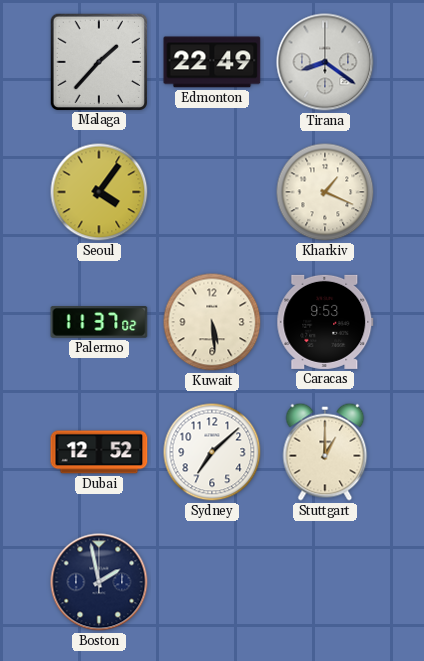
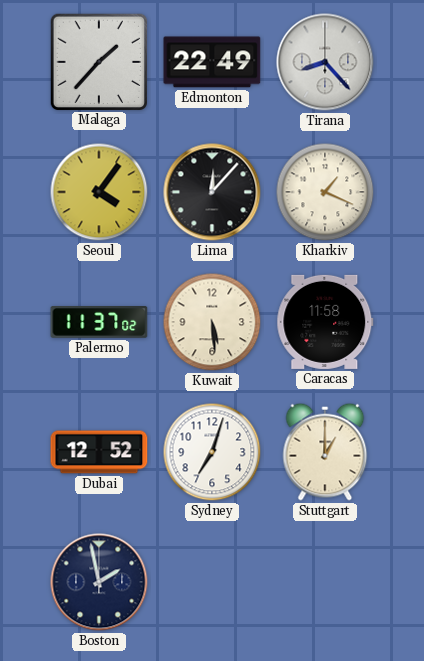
Tirana: 8:21 -> 8:23 (325, 62)
Lima: none -> 12:07 (212, 192)
Caracas: 9:53 -> 11:58 (325, 322)
Sydney: 7:08 -> 7:03 (212, 452)
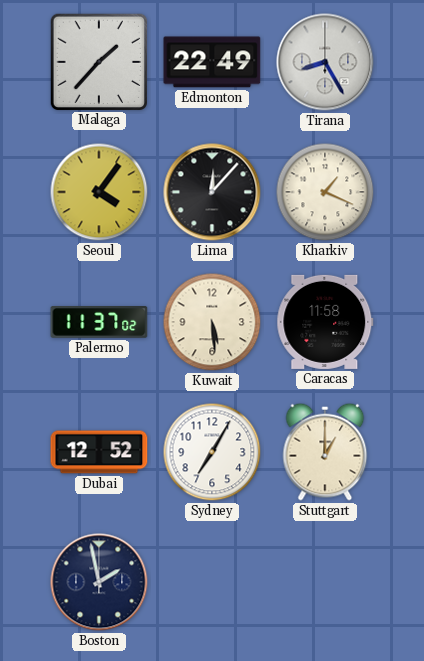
Tirana: 8:23 -> 8:25 (325, 62)
Sydney: 7:03 -> 7:05 (212, 452)
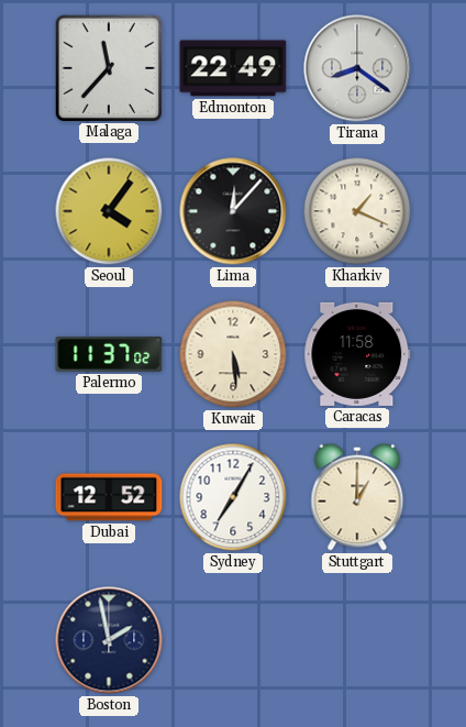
Malaga: 1:37 -> 11:37 (108, 67)
Tirana: 8:25 -> 8:21 (357, 68)
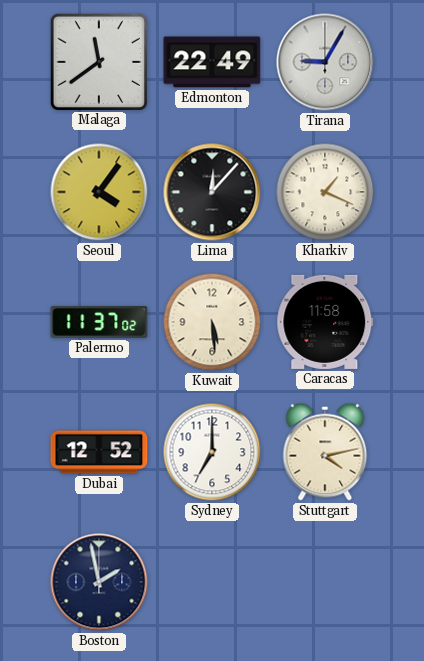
Malaga: 11:37 -> 11:39 (98, 61)
Tirana: 8:21 -> 9:05 (325, 62)
Sydney: 7:05 -> 7:00 (212, 452)
Stuttgart: 1:00 -> 4:13 (325, 452)
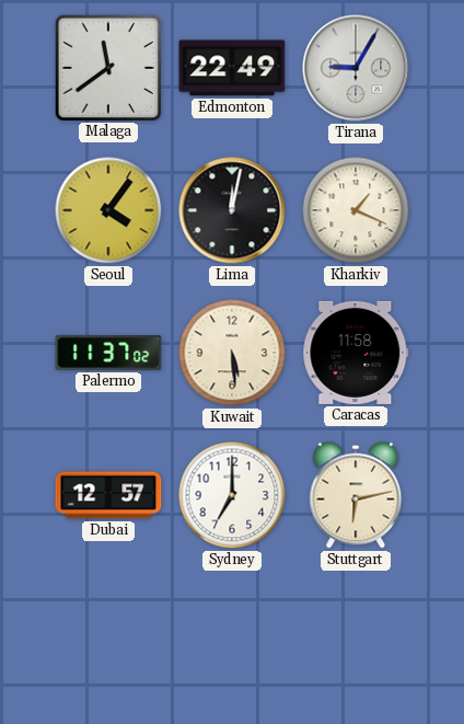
Lima: 12:07 -> 12:02 (232, 210)
Dubai: 12:52 -> 12:57 (108, 495)
Stuttgart: 4:13 -> 6:13 (356, 495)
Boston: 1:58 -> none (99, 582)
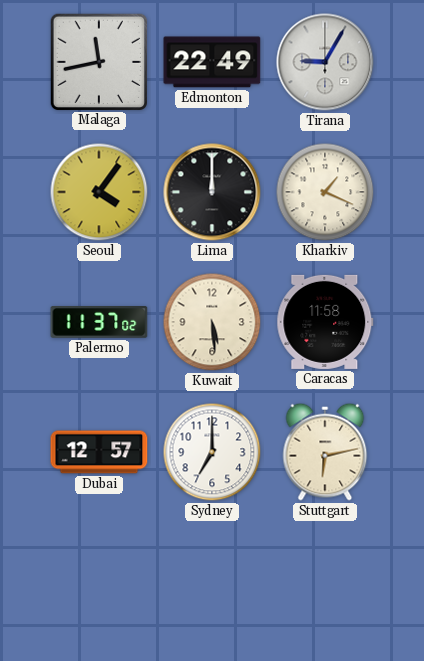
Malaga: 11:39 -> 11:43 (98, 61)
Lima: 12:02 -> 12:00 (212, 192)
